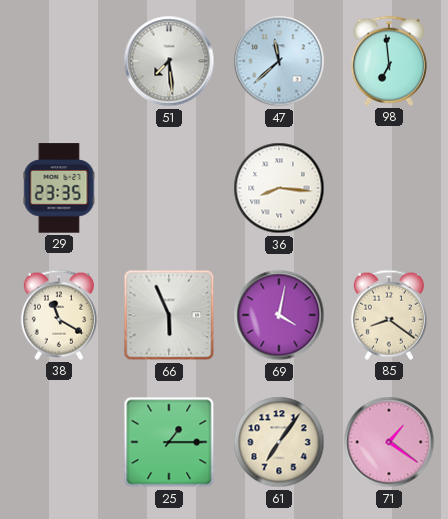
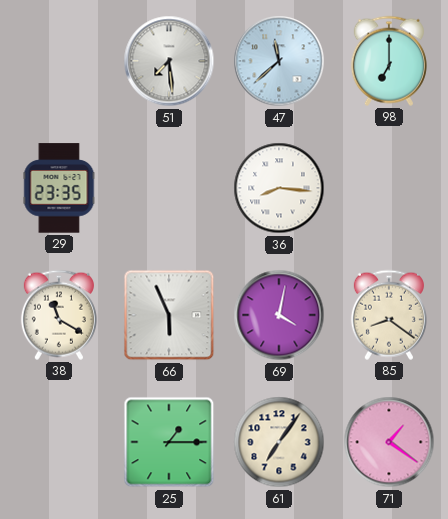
98: 6:59 -> 7:00 (389, 61)
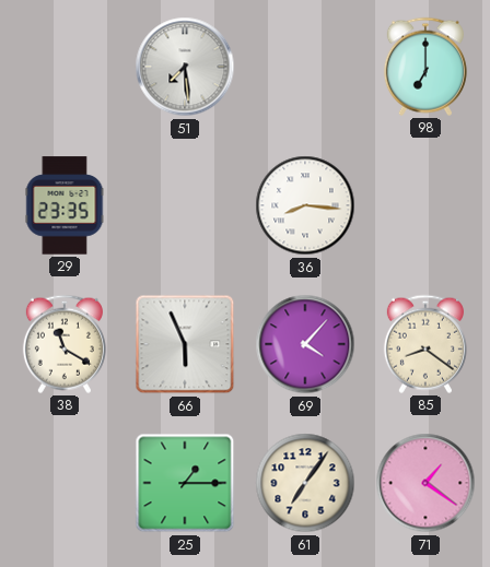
47: 11:38 -> none (279, 61)
69: 4:02 -> 4:07 (305, 344)
